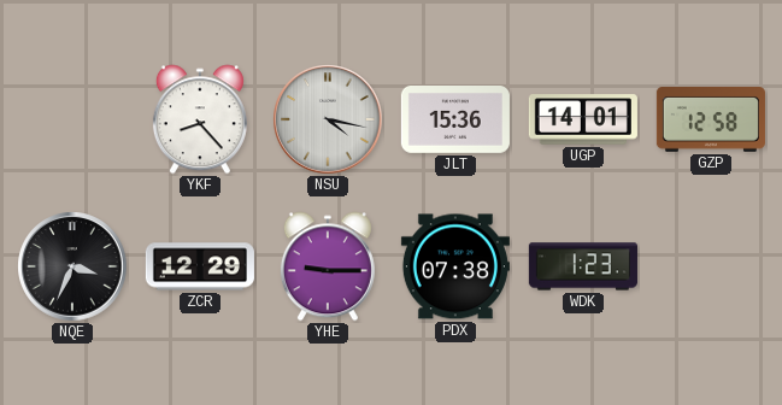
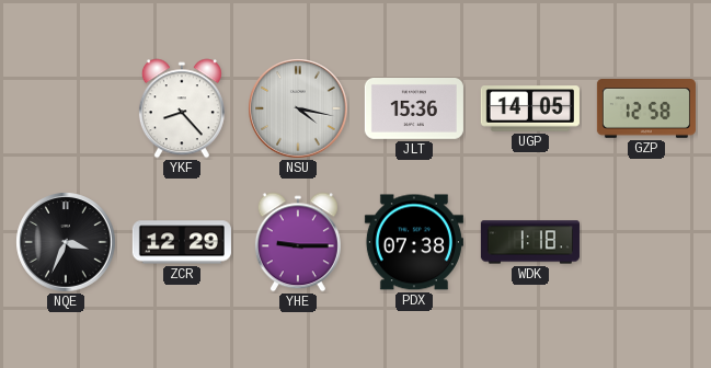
UGP: 14:01 -> 14:05 (530, 108)
WDK: 1:23 -> 1:18 (530, 242)
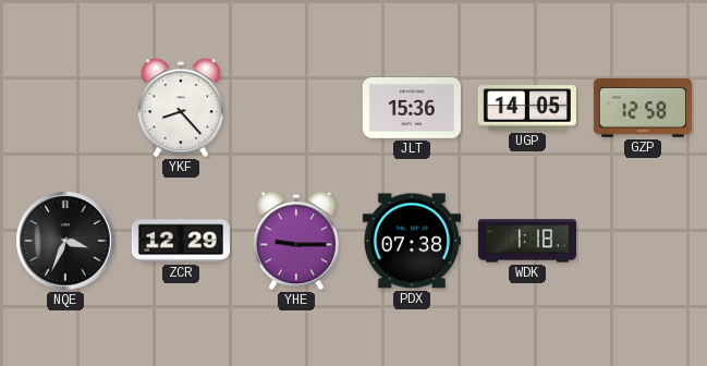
NSU: 4:17 -> none (298, 108)
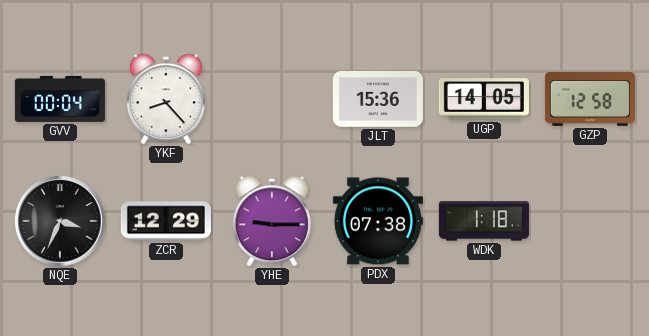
GVV: none -> 00:04 (60, 99)
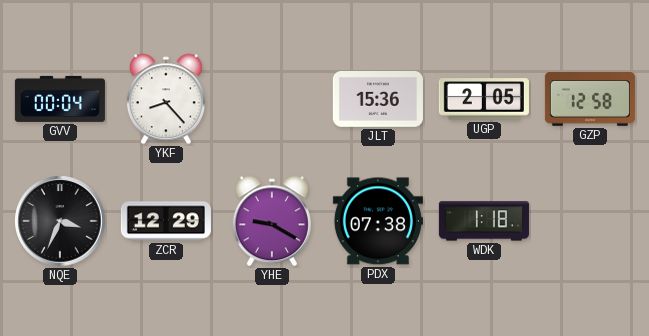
UGP: 14:05 -> 2:05 (484, 99)
YHE: 9:15 -> 9:20 (272, 221)
